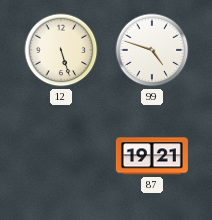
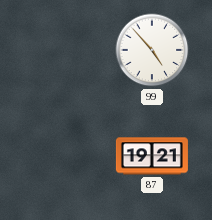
12: 5:27 -> none (61, 50)
99: 4:48 -> 4:53 (152, 50)
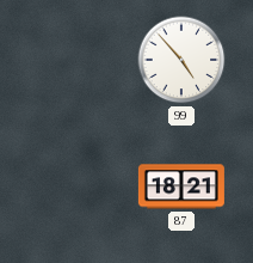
87: 19:21 -> 18:21 (181, 186)
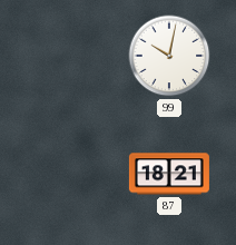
99: 4:53 -> 10:02 (169, 56)
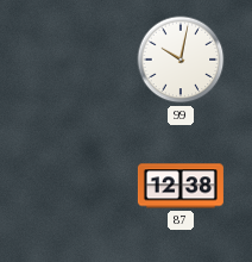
87: 18:21 -> 12:38 (181, 186)
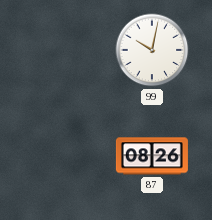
87: 12:38 -> 08:26 (152, 156)
